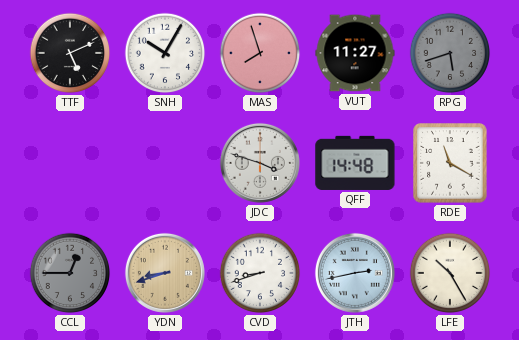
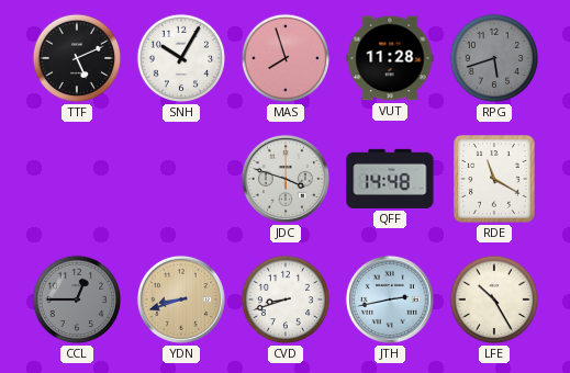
VUT: 11:27 -> 11:28 (390, 58)
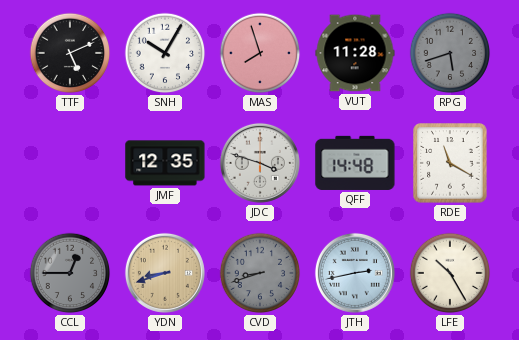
JMF: none -> 12:35 (165, 163)
CVD dial: white -> grey (260, 273)
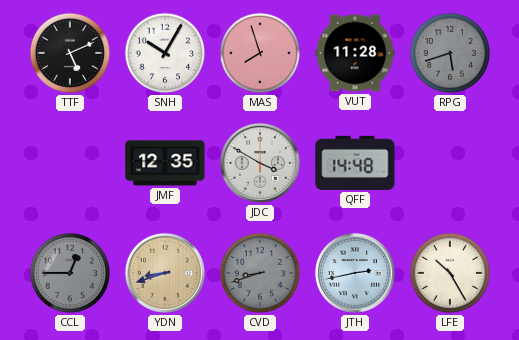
JDC: 3:48 -> 3:50 (260, 163)
RDE: 11:20 -> none (450, 163)
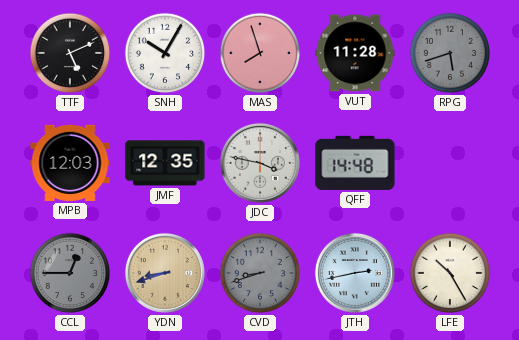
MPB: none -> 12:03 (70, 163)
JDC: 3:50 -> 3:47 (260, 163)
